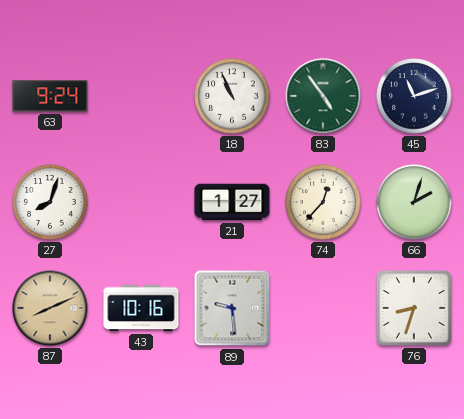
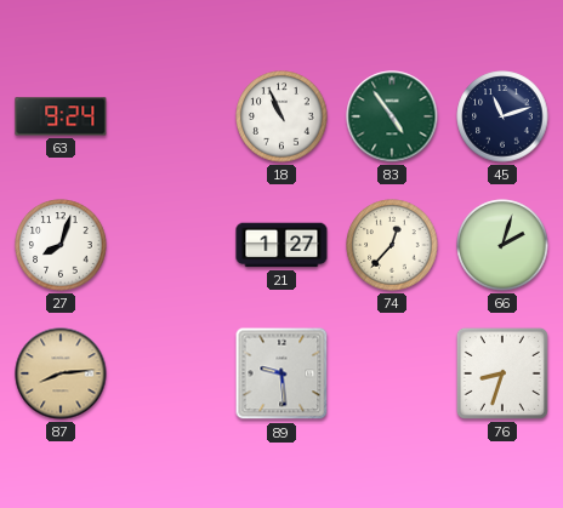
87: 8:11 -> 8:14 (61, 373)
43: 10:16 -> none (141, 308)
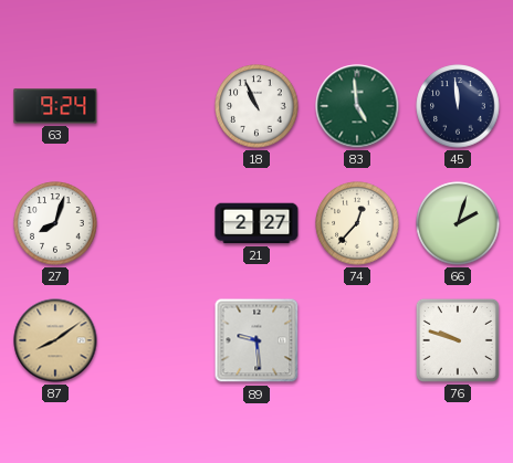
83: 4:54 -> 4:59 (357, 106)
45: 11:12 -> 11:59 (458, 106)
21: 1:27 -> 2:27 (256, 223)
87: 8:14 -> 8:09 (55, 340)
76: 8:33 -> 9:48 (458, 340)
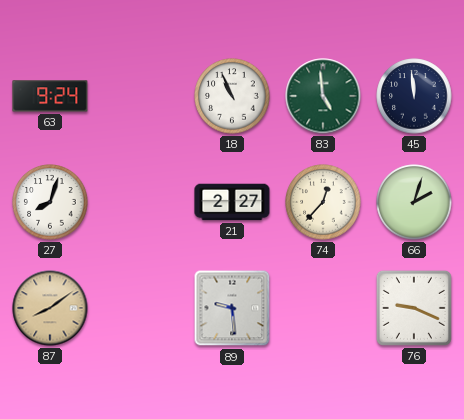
76: 9:48 -> 9:19 (414, 308)
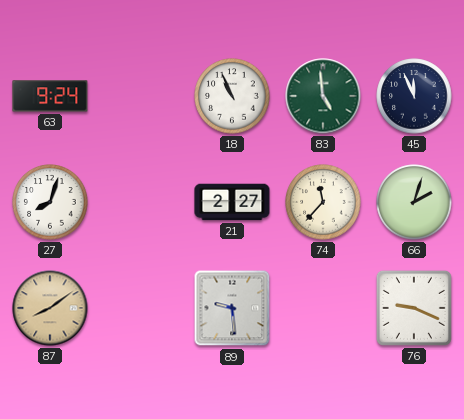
45: 11:59 -> 11:56 (414, 96)
74: 12:37 -> 11:37 (323, 202)
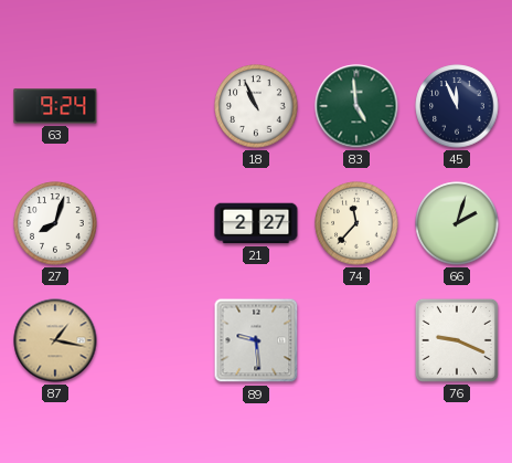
87: 8:09 -> 1:17 (55, 340)
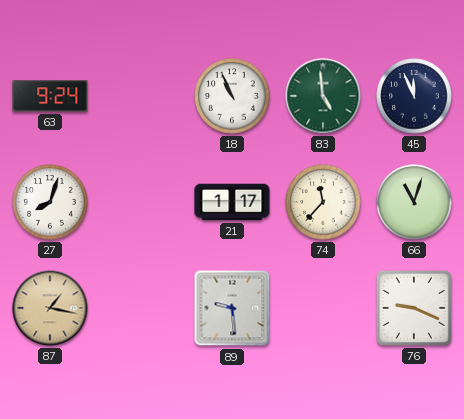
21: 2:27 -> 1:17 (232, 202)
66: 2:03 -> 11:03 (414, 202)
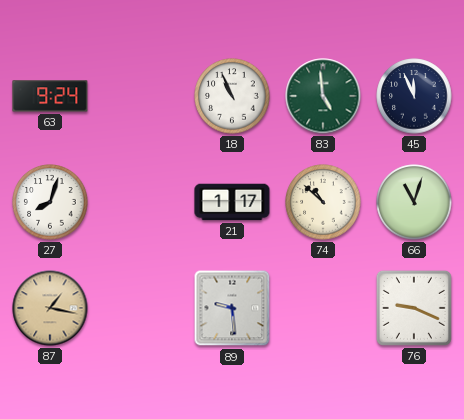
74: 11:37 -> 10:52 (323, 202)
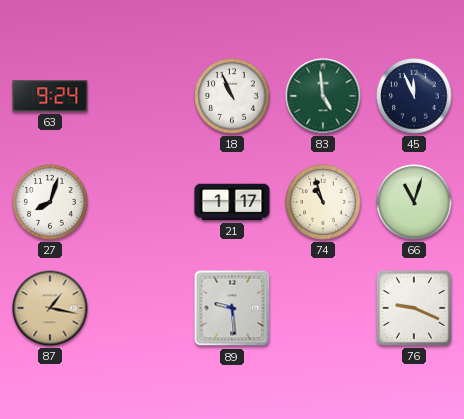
74: 10:52 -> 10:57 (323, 202)
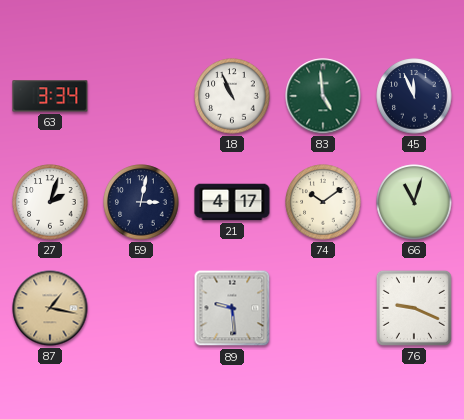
63: 9:24 -> 3:34 (50, 96)
27: 8:03 -> 2:03 (50, 202)
59: none -> 3:02 (141, 202)
21: 1:17 -> 4:17 (232, 202)
74: 10:57 -> 10:09 (323, 202)
